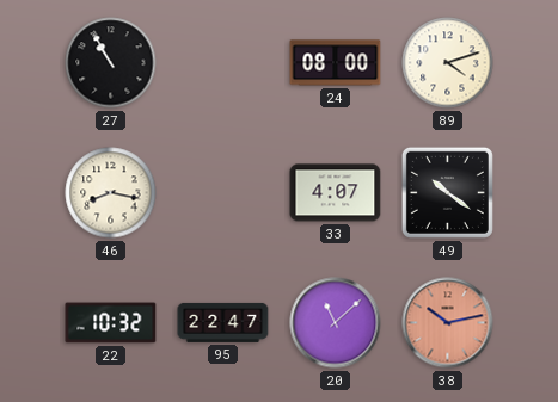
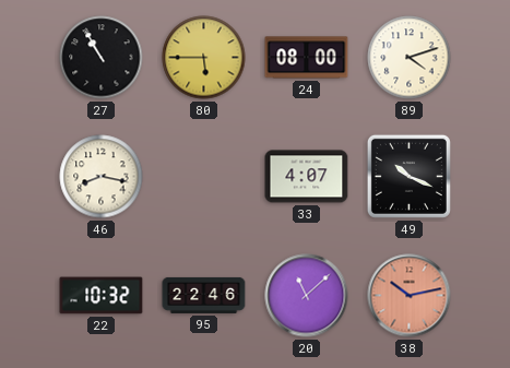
80: none -> 5:45 (204, 58)
49: 10:21 -> 10:19 (408, 176)
95: 22:47 -> 22:46 (204, 295)
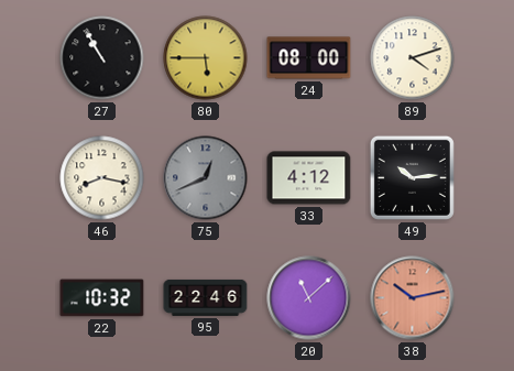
75: none -> 12:41 (206, 178)
33: 4:07 -> 4:12 (309, 178)
49: 10:19 -> 10:14 (412, 177)
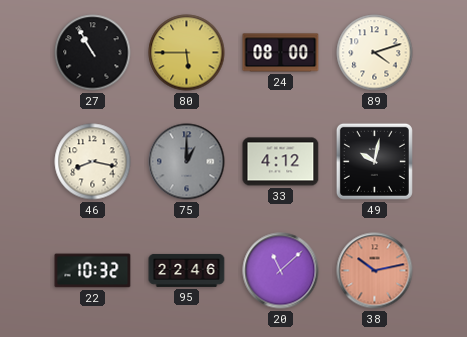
75: 12:41 -> 1:00 (187, 162)
49: 10:14 -> 10:02 (374, 161)
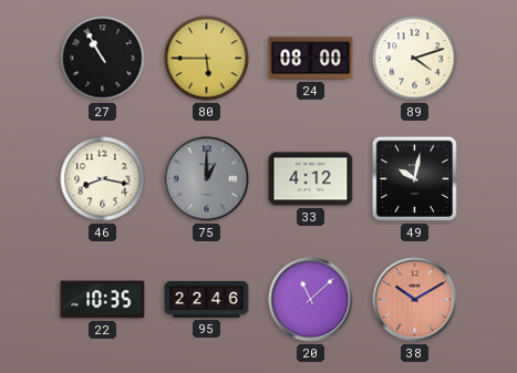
22: 10:32 -> 10:35 (103, 300)
38: 10:13 -> 10:10 (415, 300)
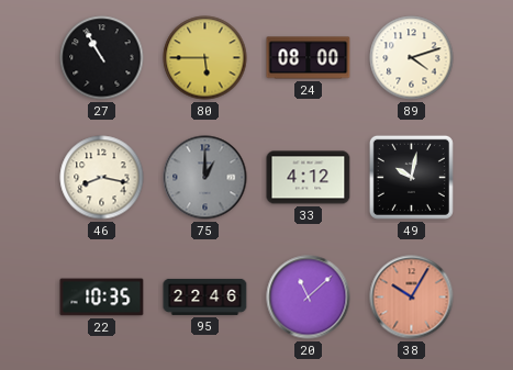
38: 10:10 -> 10:05 (412, 298)
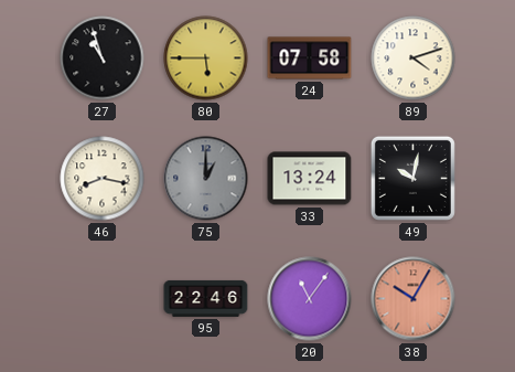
27: 10:55 -> 10:57 (103, 59)
24: 08:00 -> 07:58 (310, 59)
33: 4:12 -> 13:24 (310, 179)
22: 10:35 -> none (102, 298)
20: 11:08 -> 11:06 (310, 299)
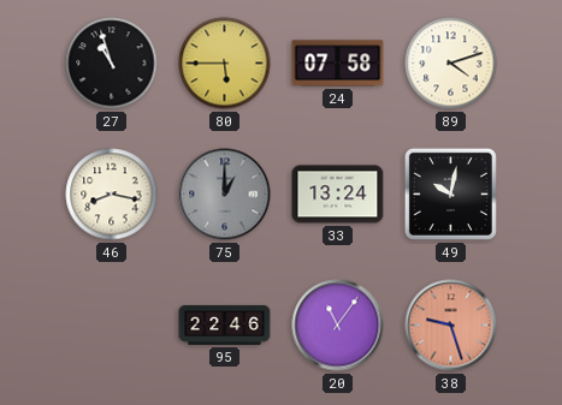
38: 10:05 -> 9:27 (451, 326)
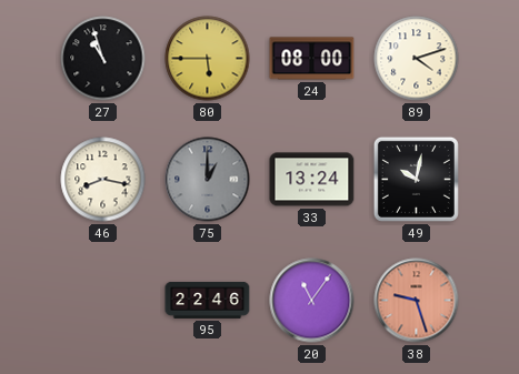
24: 07:58 -> 08:00 (312, 59)
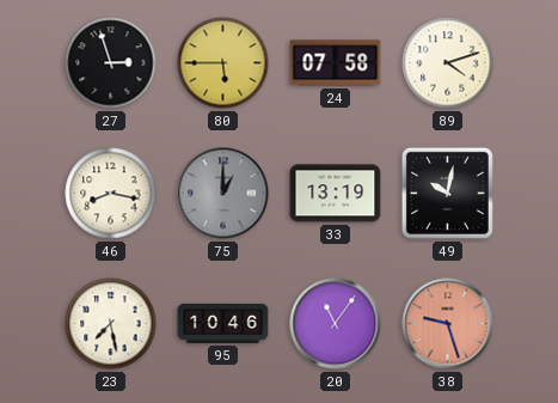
27: 10:57 -> 2:57 (111, 63)
24: 08:00 -> 07:58 (336, 63)
33: 13:24 -> 13:19 (336, 194)
23: none -> 7:28 (111, 324)
95: 22:46 -> 10:46 (223, 323)
